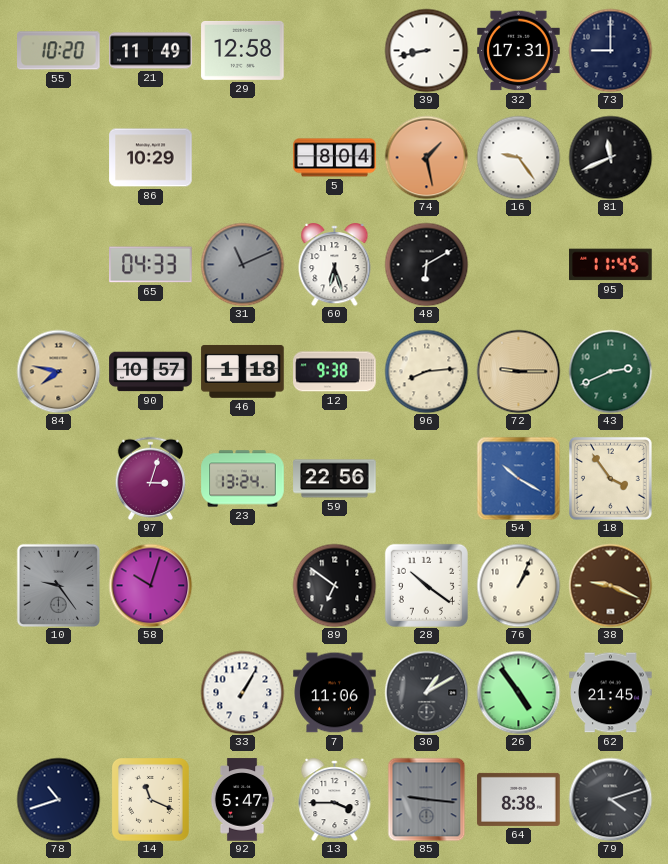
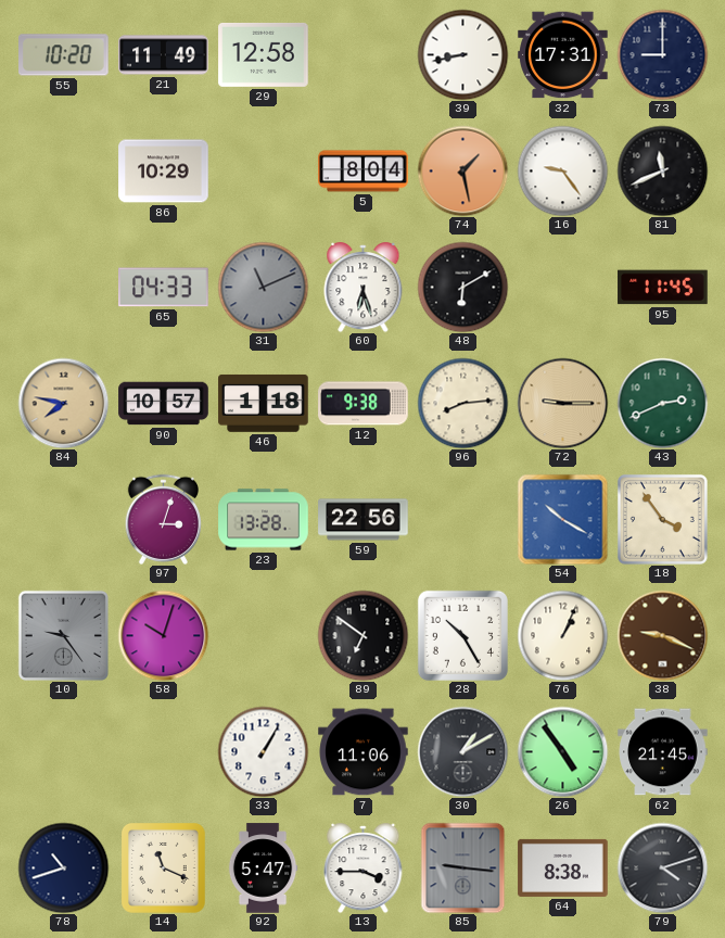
23: 13:24 -> 13:28 (264, 520)
28: 10:21 -> 10:25 (462, 635)
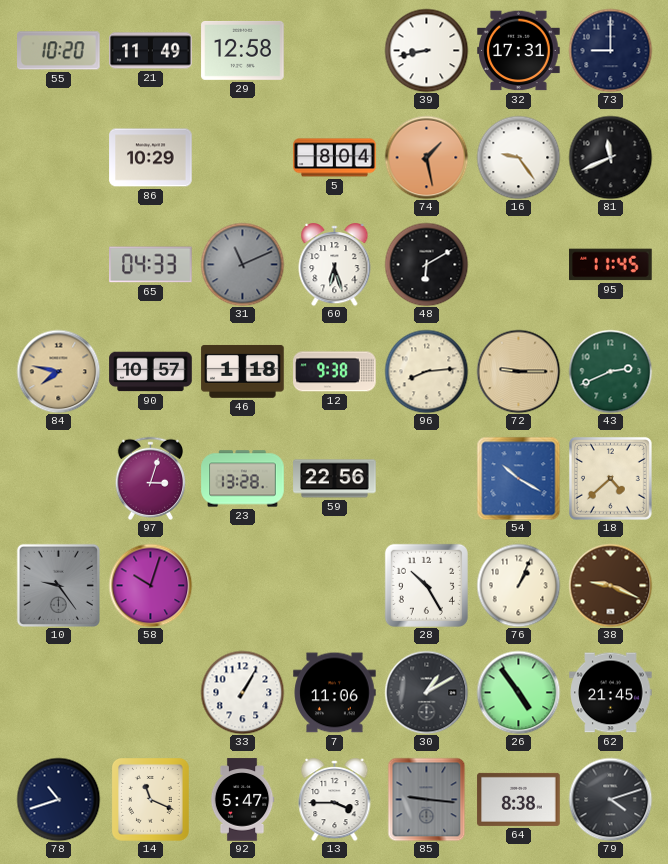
18: 3:54 -> 4:38 (610, 478)
89: 6:51 -> none (362, 635)
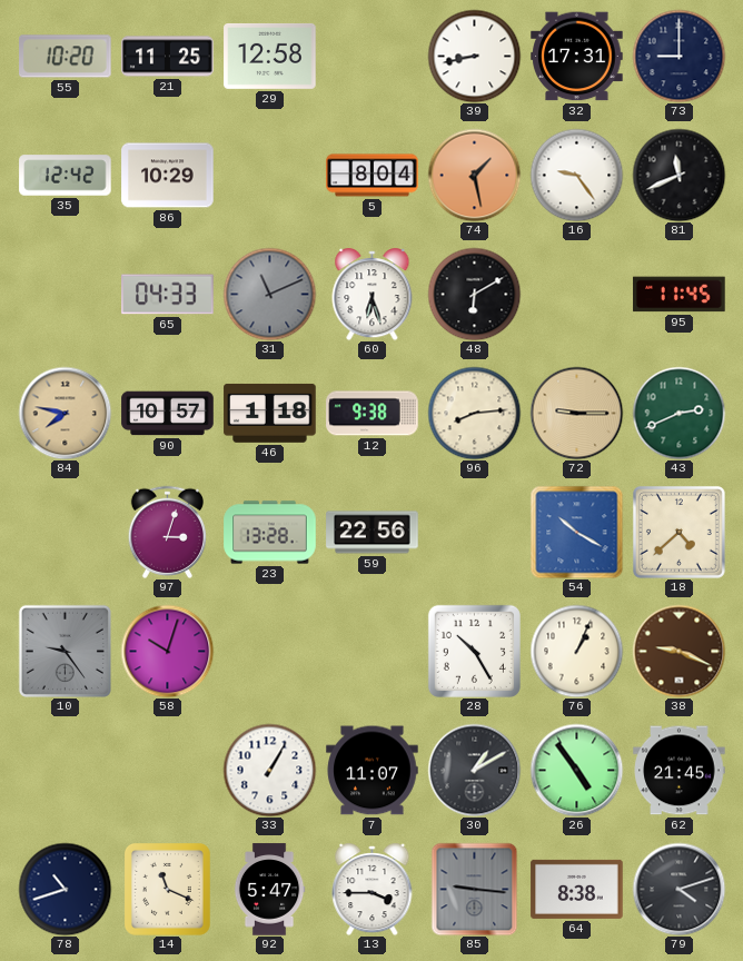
21: 11:49 -> 11:25 (168, 57)
35: none -> 12:42 (66, 176)
7: 11:06 -> 11:07 (373, 771)
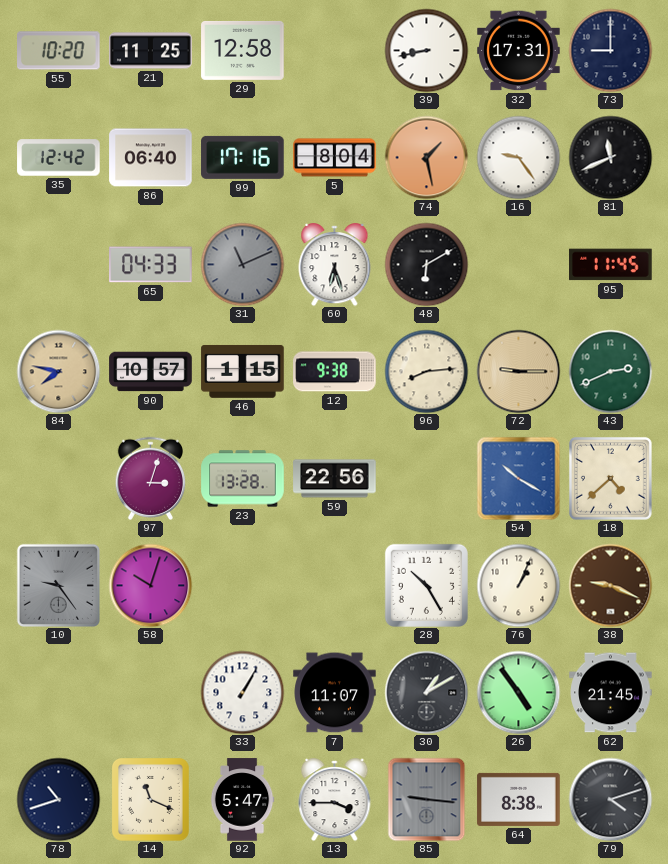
86: 10:29 -> 06:40 (151, 158)
99: none -> 17:16 (243, 157)
46: 1:18 -> 1:15 (243, 372)
